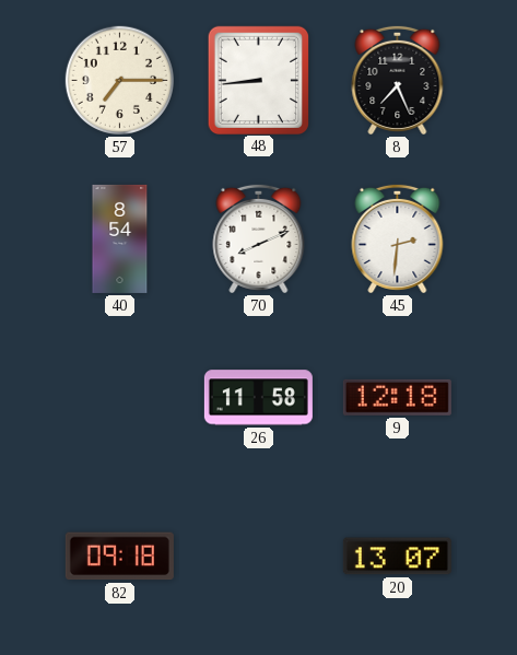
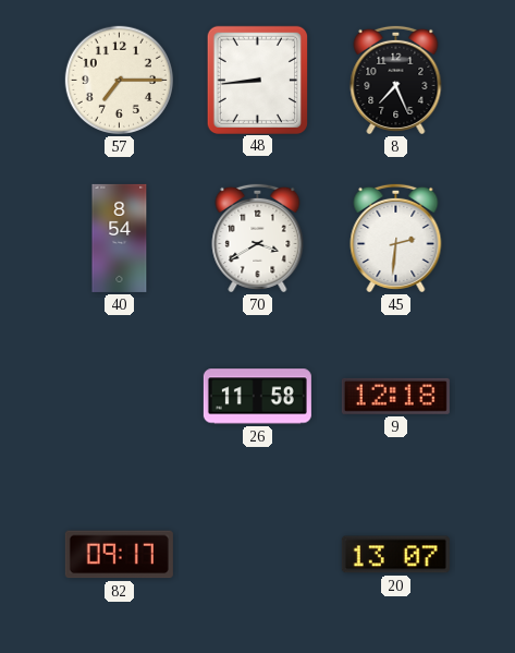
70: 8:11 -> 3:40 (258, 238)
82: 09:18 -> 09:17 (119, 555)
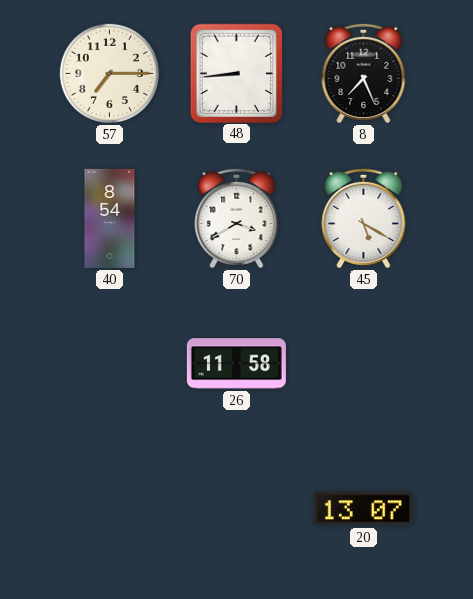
45: 2:31 -> 5:20 (364, 218)
9: 12:18 -> none (395, 396)
82: 09:17 -> none (119, 555)
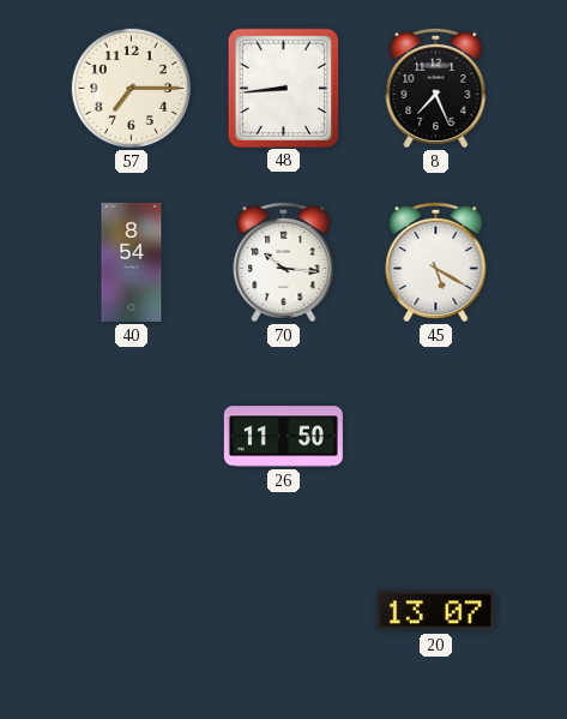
70: 3:40 -> 10:16 (284, 262)
26: 11:58 -> 11:50 (283, 437)
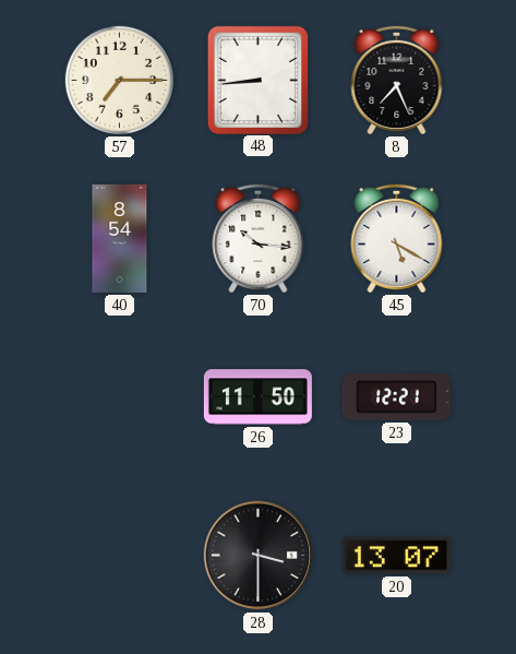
23: none -> 12:21 (396, 397)
28: none -> 3:30 (259, 556)
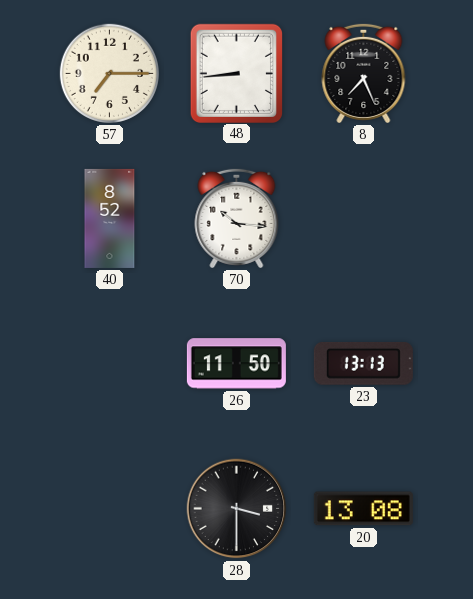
40: 8:54 -> 8:52 (110, 218)
45: 5:20 -> none (397, 238)
23: 12:21 -> 13:13 (363, 364)
20: 13:07 -> 13:08 (363, 509)
